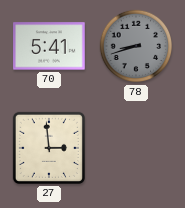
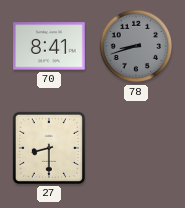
70: 5:41 -> 8:41 (49, 46)
27: 2:59 -> 8:30 (49, 148)
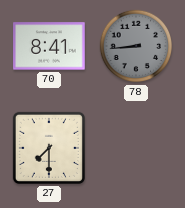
78: 8:42 -> 8:44 (136, 46)
27: 8:30 -> 7:30 (49, 148)
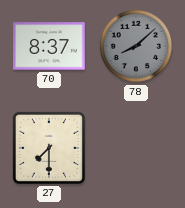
70: 8:41 -> 8:37 (49, 46)
78: 8:44 -> 8:08 (136, 46)
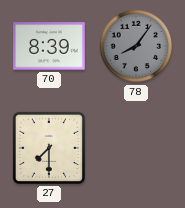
70: 8:37 -> 8:39 (49, 46)
78: 8:08 -> 8:06 (136, 46)
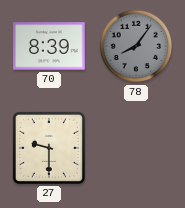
27: 7:30 -> 9:30 (49, 148)
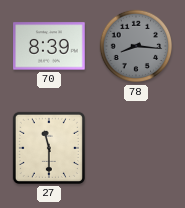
78: 8:06 -> 8:16 (136, 46)
27: 9:30 -> 11:30 (49, 148)
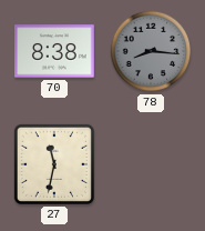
70: 8:39 -> 8:38 (54, 51)
27: 11:30 -> 11:32 (54, 164)
